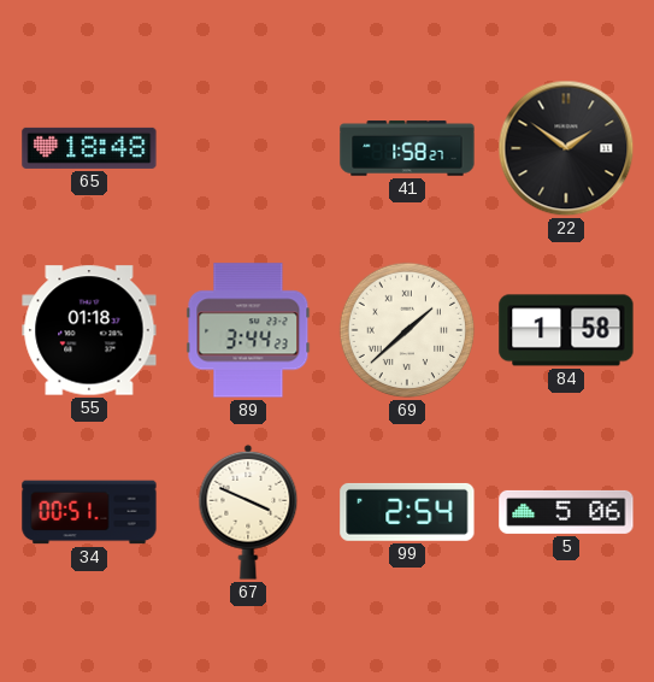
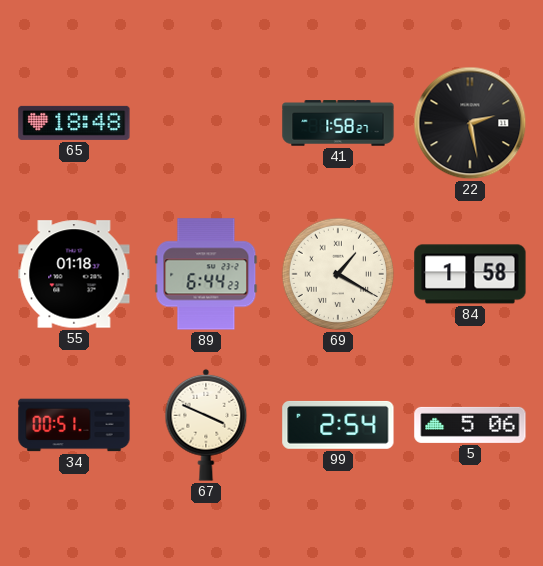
22: 1:51 -> 2:28 (470, 123)
89: 3:44 -> 6:44 (206, 274)
69: 1:38 -> 1:20 (338, 274)
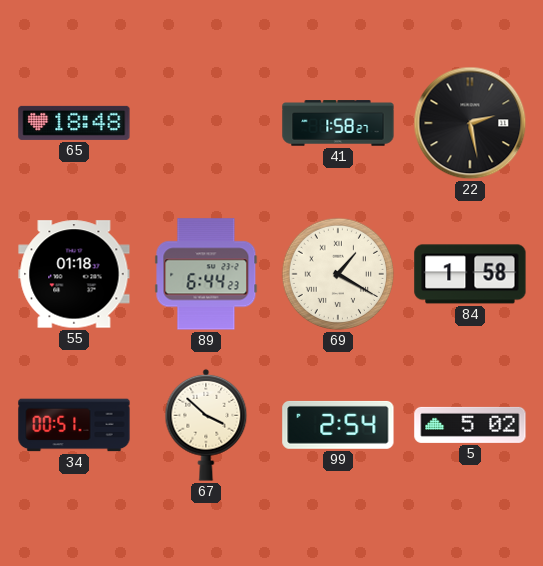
67: 3:49 -> 3:52 (206, 425)
5: 5:06 -> 5:02 (470, 425)
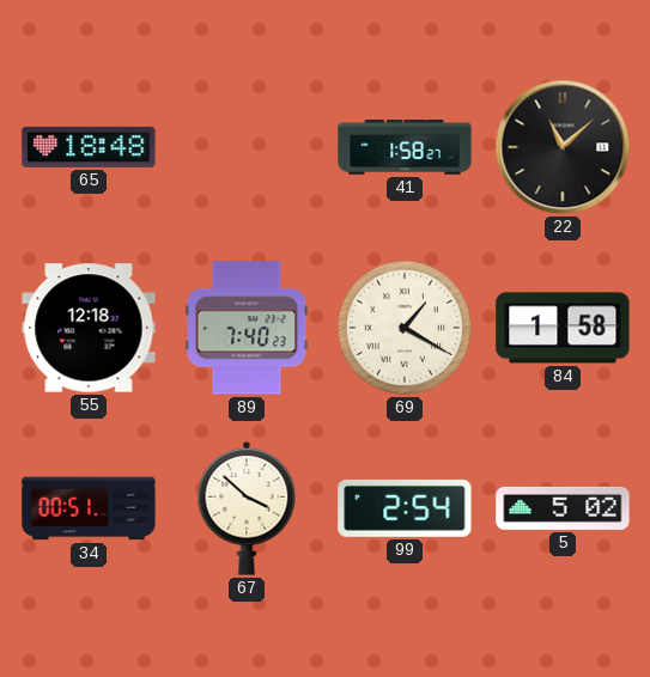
22: 2:28 -> 11:08 (563, 147)
55: 01:18 -> 12:18 (89, 328)
89: 6:44 -> 7:40 (247, 328)
